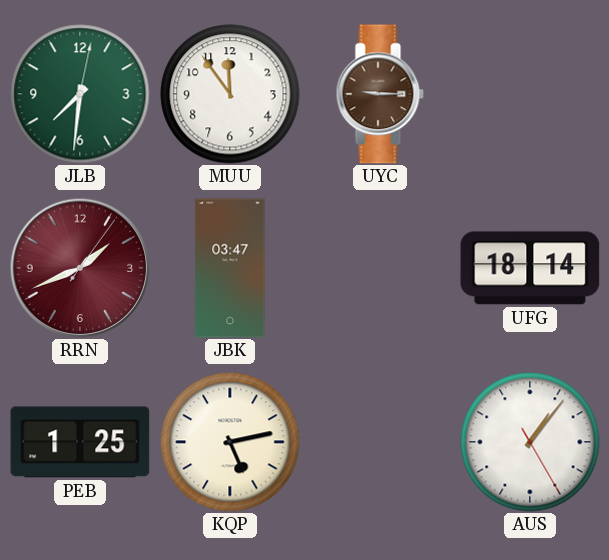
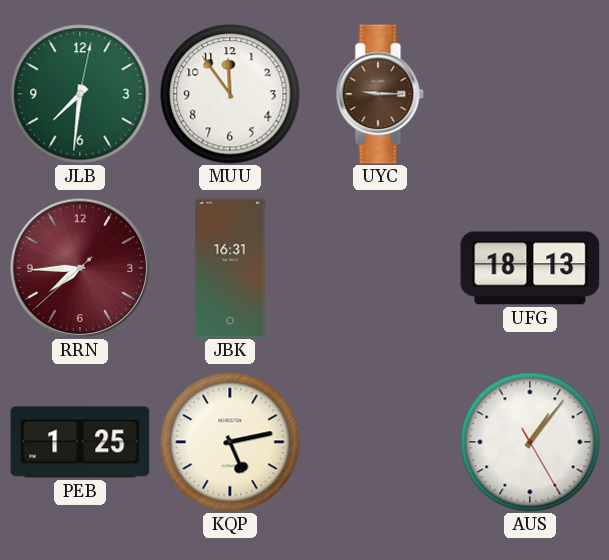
RRN: 1:41 -> 7:44 (80, 268)
JBK: 03:47 -> 16:31 (230, 268)
UFG: 18:14 -> 18:13 (530, 268)
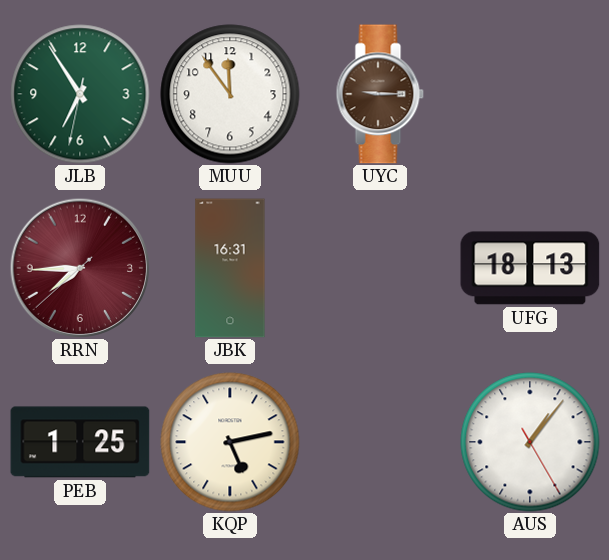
JLB: 7:31 -> 6:54 (80, 94)
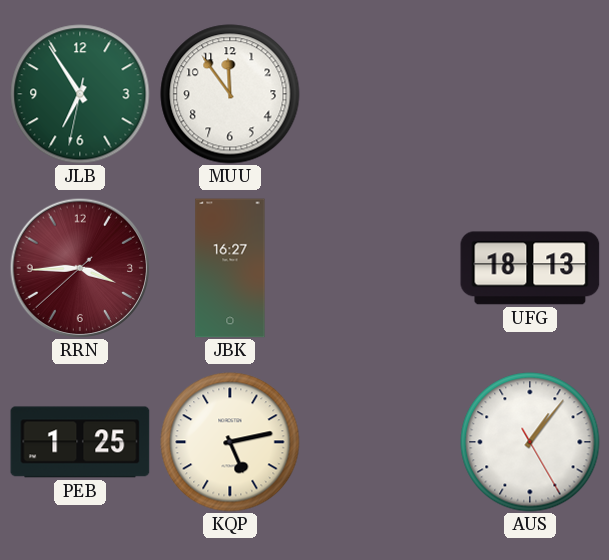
UYC: 9:15 -> none (380, 94)
RRN: 7:44 -> 3:44 (80, 268)
JBK: 16:31 -> 16:27 (230, 268)
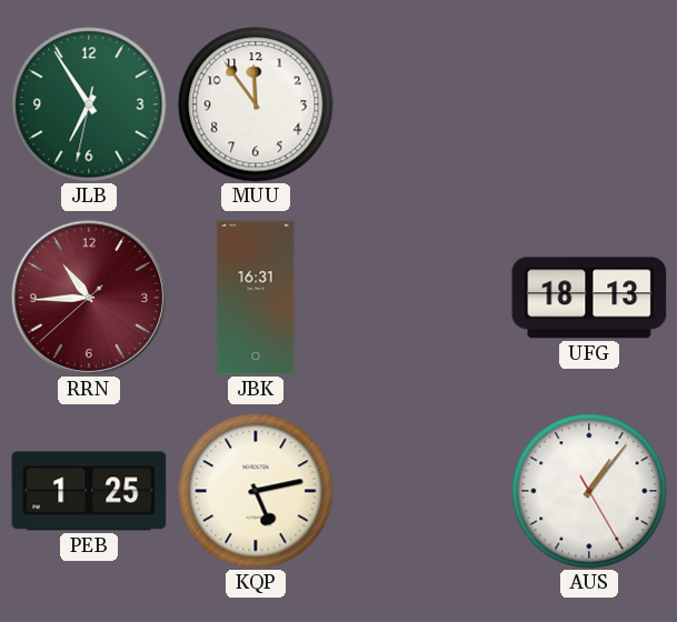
RRN: 3:44 -> 10:44 (89, 298)
JBK: 16:27 -> 16:31 (256, 298)
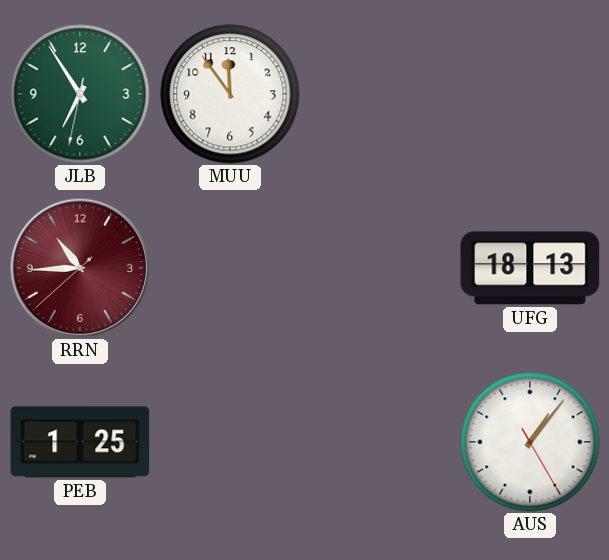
JBK: 16:31 -> none (256, 298)
KQP: 5:13 -> none (256, 491)
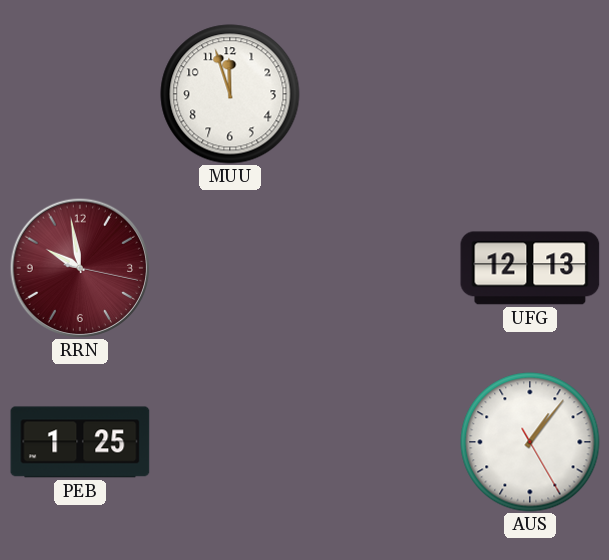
JLB: 6:54 -> none (80, 94)
MUU: 11:54 -> 11:57 (230, 94)
RRN: 10:44 -> 9:58 (80, 268)
UFG: 18:13 -> 12:13 (530, 268)
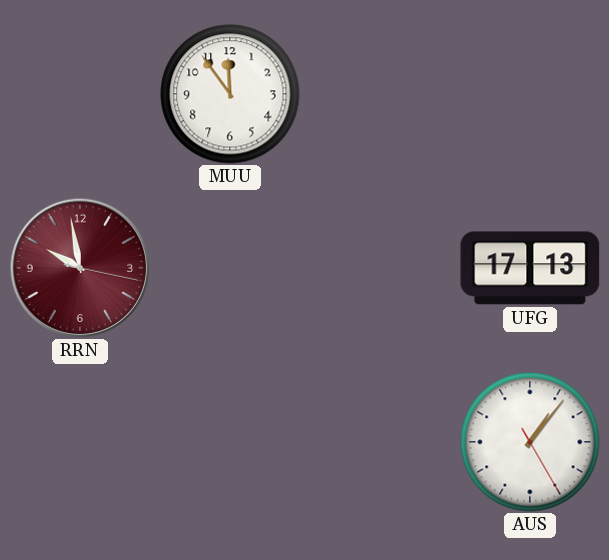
MUU: 11:57 -> 11:54 (230, 94)
UFG: 12:13 -> 17:13 (530, 268)
PEB: 1:25 -> none (80, 442)
